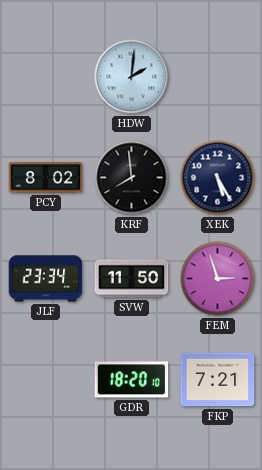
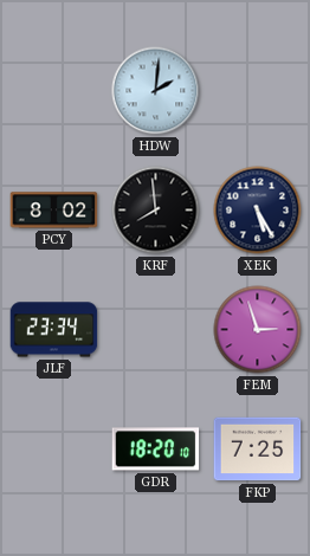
SVW: 11:50 -> none (132, 279)
FKP: 7:21 -> 7:25 (258, 450)
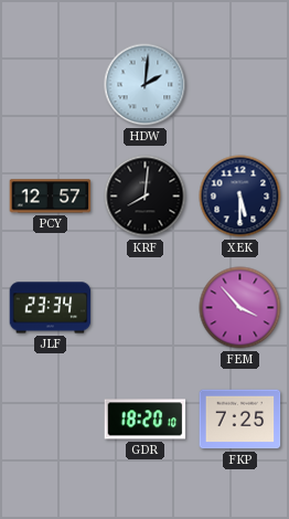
PCY: 8:02 -> 12:57 (51, 197)
KRF: 7:59 -> 8:01 (146, 197)
XEK: 5:25 -> 5:30 (240, 197)
FEM: 2:57 -> 3:53 (240, 308)
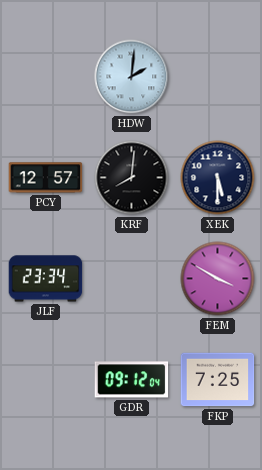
FEM: 3:53 -> 3:50 (218, 279)
GDR: 18:20 -> 09:12 (132, 380)
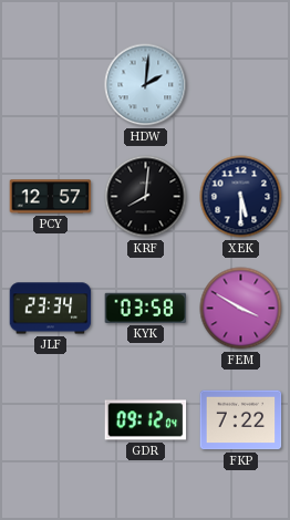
KYK: none -> 03:58 (146, 308)
FKP: 7:25 -> 7:22 (241, 420)
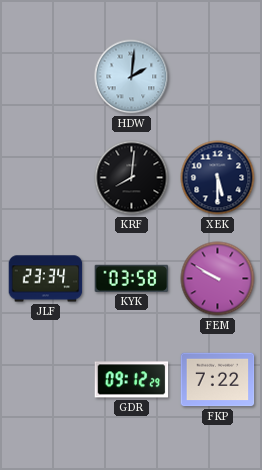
PCY: 12:57 -> none (51, 197)
FEM: 3:50 -> 9:50 (218, 279)
GDR: 09:12:04 -> 09:12:29 (132, 380)
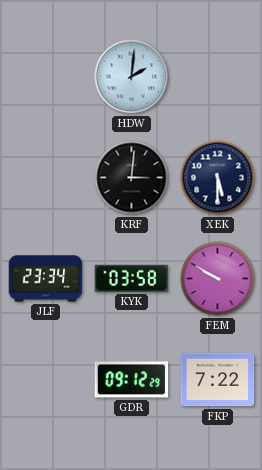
KRF: 8:01 -> 3:01 (132, 178)
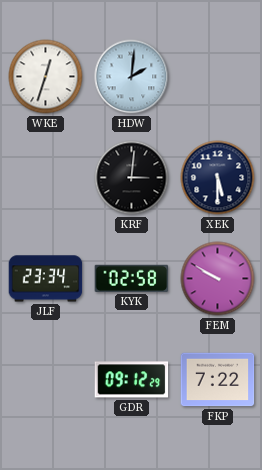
WKE: none -> 12:33 (46, 77)
KYK: 03:58 -> 02:58 (132, 278)
